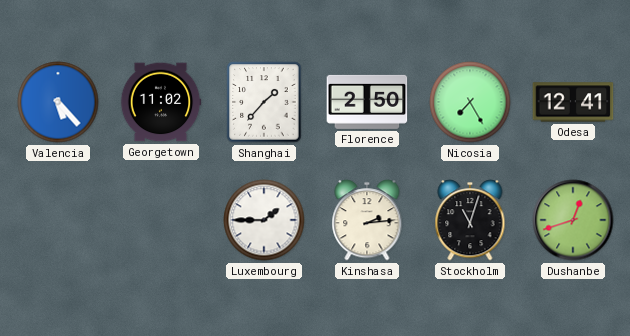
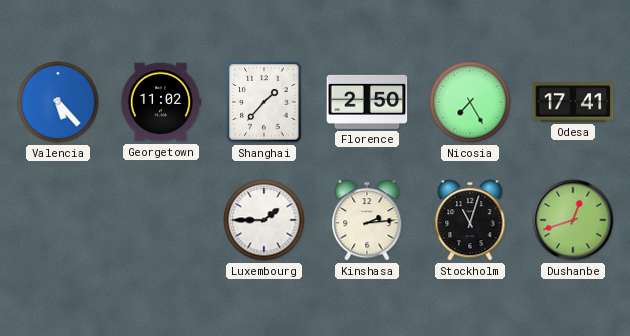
Odesa: 12:41 -> 17:41 (573, 102)
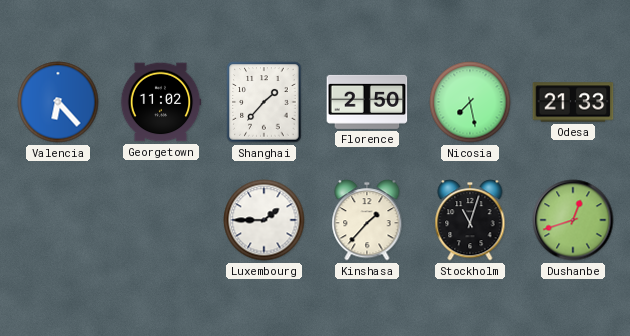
Valencia: 5:23 -> 6:23 (58, 102)
Nicosia: 7:25 -> 7:28 (470, 102)
Odesa: 17:41 -> 21:33 (573, 102)
Kinshasa: 2:14 -> 1:37 (367, 220)
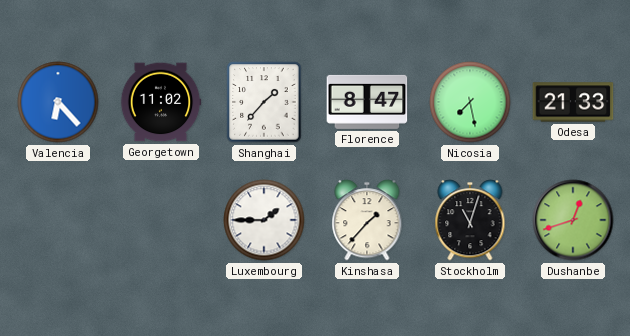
Florence: 2:50 -> 8:47 (367, 102)
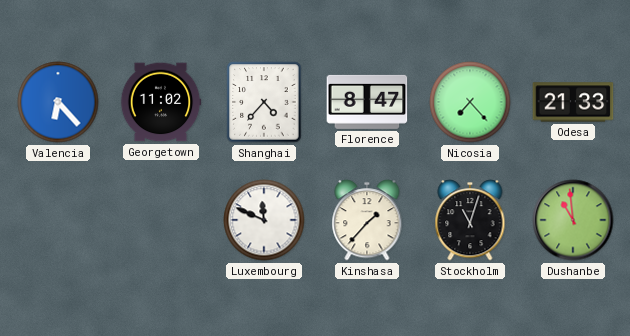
Shanghai: 1:37 -> 4:37 (264, 102)
Nicosia: 7:28 -> 7:23 (470, 102)
Luxembourg: 1:45 -> 11:49 (264, 220)
Dushanbe: 12:42 -> 10:59 (573, 220)
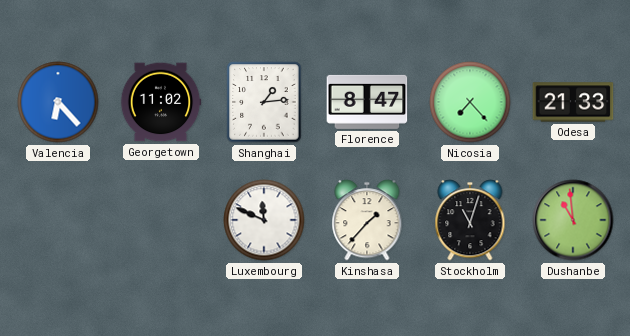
Shanghai: 4:37 -> 1:14 (264, 102)
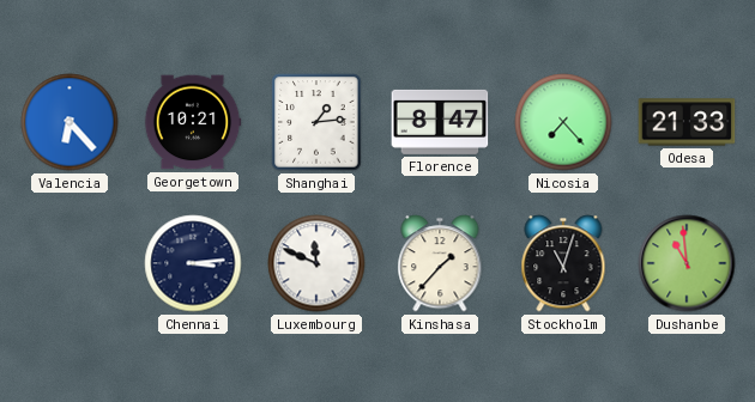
Georgetown: 11:02 -> 10:21 (193, 122)
Chennai: none -> 3:14 (193, 263)
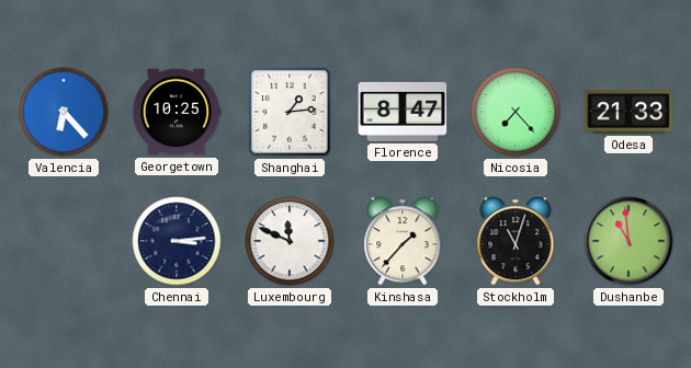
Georgetown: 10:21 -> 10:25 (177, 112)
